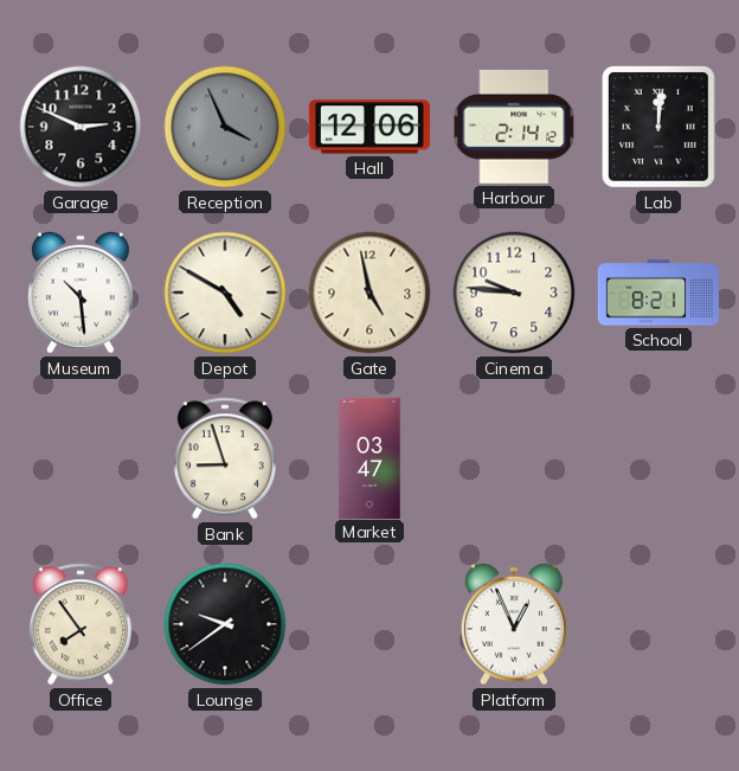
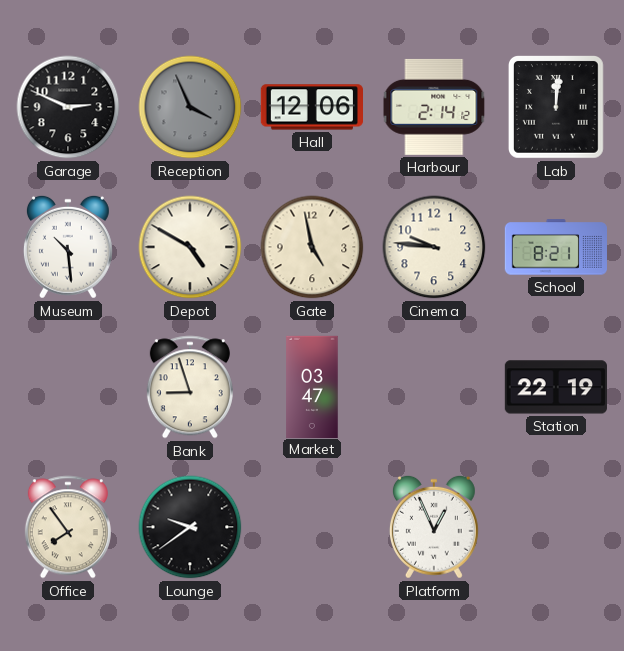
Station: none -> 22:19 (556, 387)
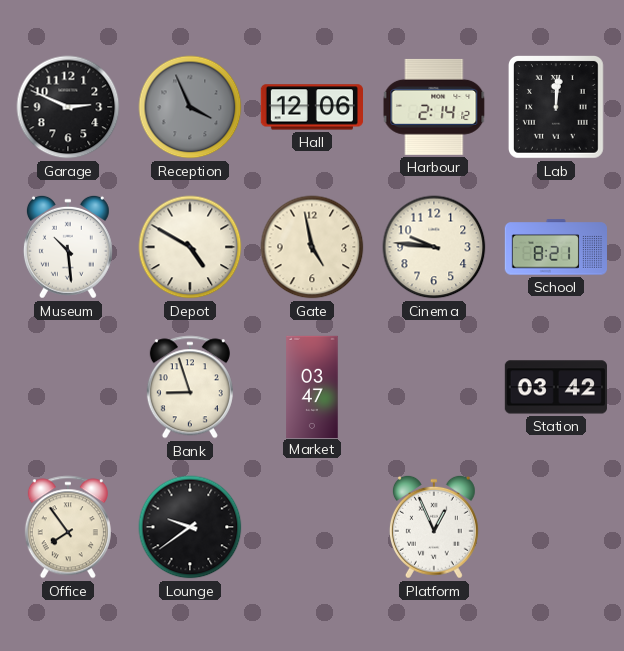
Station: 22:19 -> 03:42 (556, 387)
